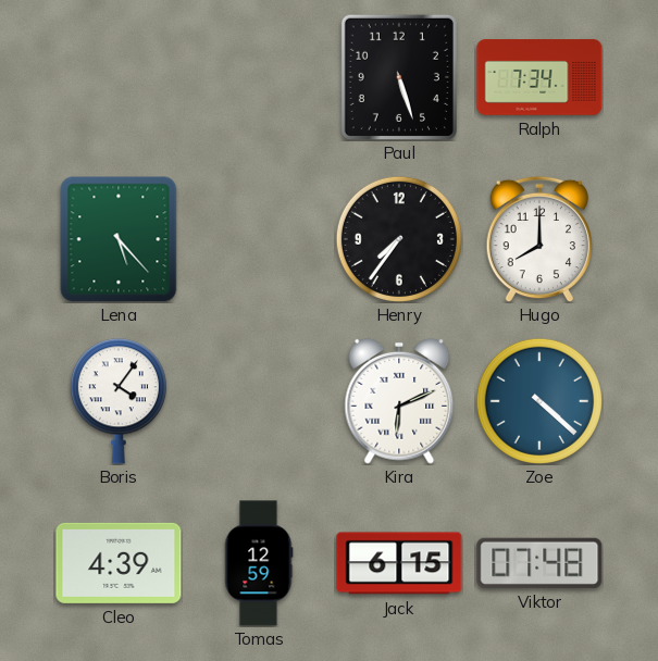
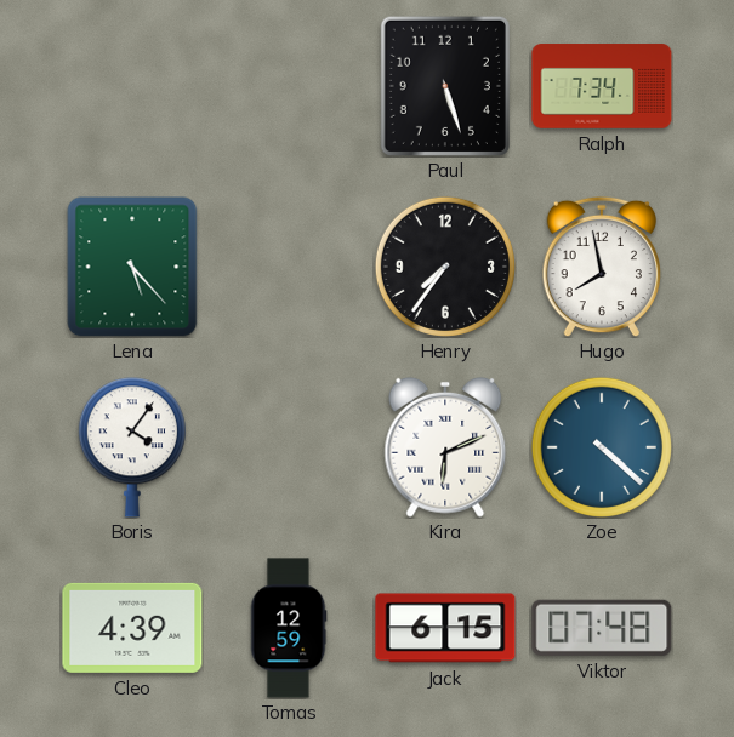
Hugo: 8:00 -> 7:58 (602, 267)
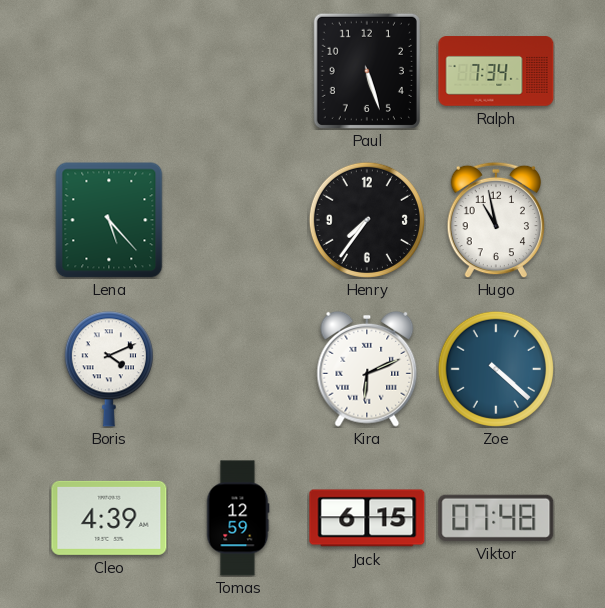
Hugo: 7:58 -> 10:58 (496, 220)
Boris: 4:06 -> 4:11 (109, 369)
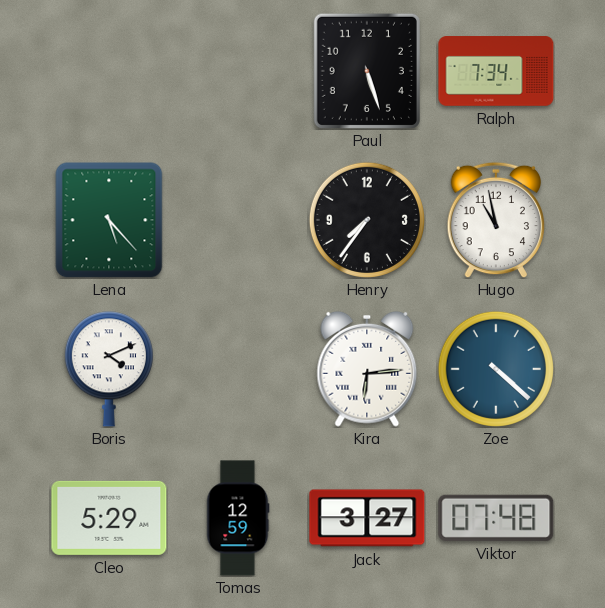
Kira: 6:11 -> 6:14 (367, 369)
Cleo: 4:39 -> 5:29 (109, 518)
Jack: 6:15 -> 3:27 (367, 518)
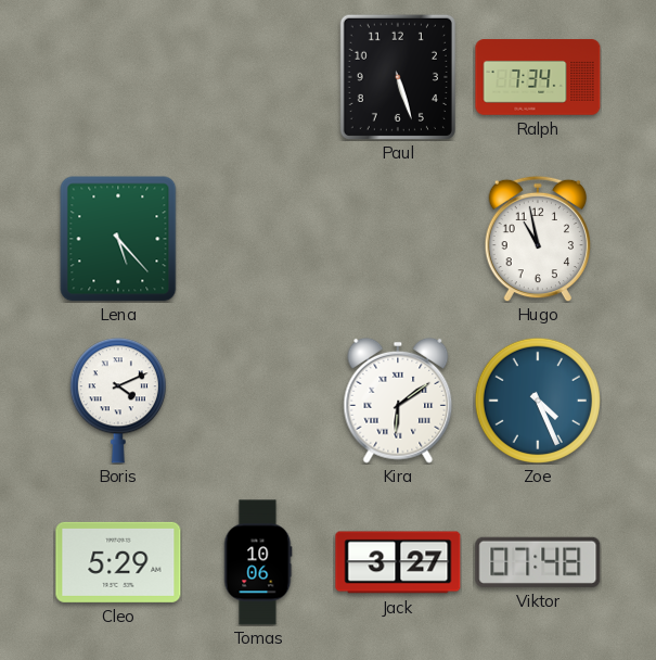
Henry: 7:36 -> none (367, 220)
Kira: 6:14 -> 6:09 (398, 401)
Zoe: 4:22 -> 4:26 (538, 401)
Tomas: 12:59 -> 10:06 (258, 562)
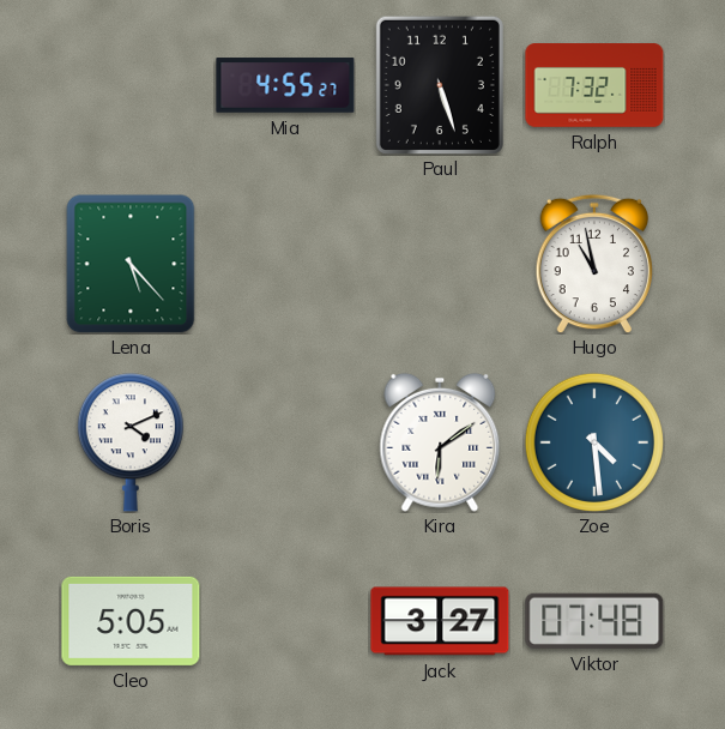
Mia: none -> 4:55 (285, 85)
Ralph: 7:34 -> 7:32 (594, 85)
Zoe: 4:26 -> 4:29 (594, 442)
Cleo: 5:29 -> 5:05 (131, 621)
Tomas: 10:06 -> none (258, 562)
